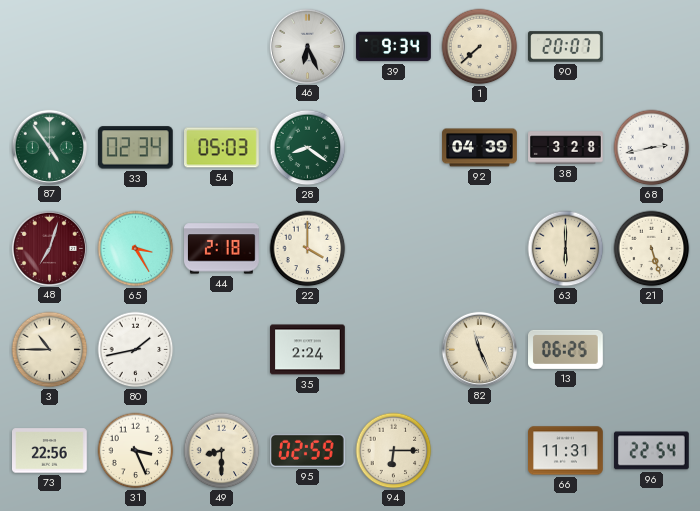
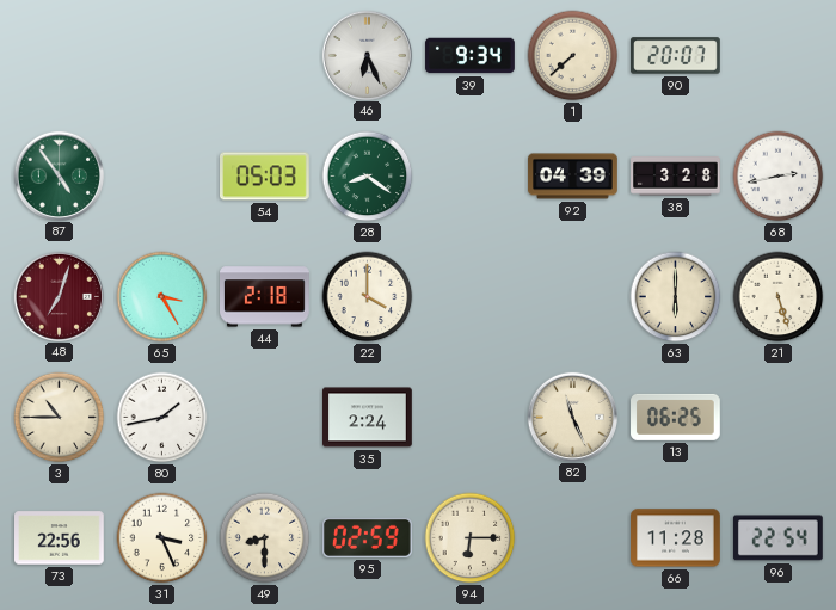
33: 02:34 -> none (135, 148)
66: 11:31 -> 11:28 (676, 538)
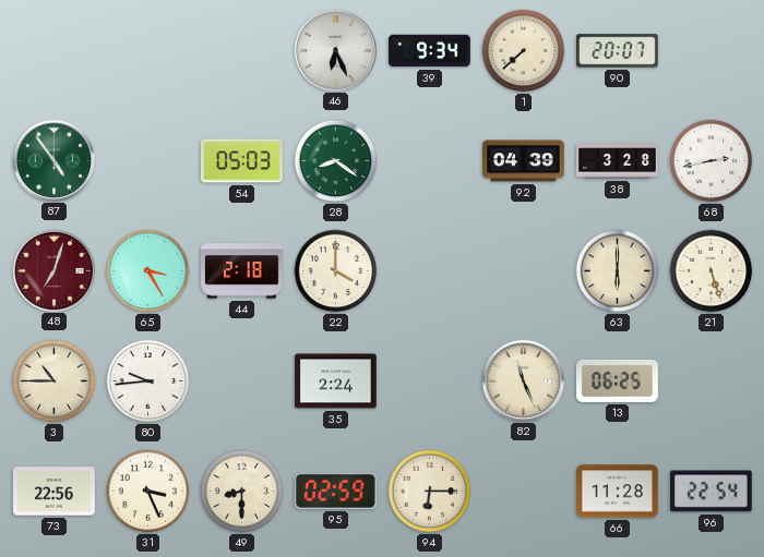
80: 1:43 -> 9:44 (148, 382)
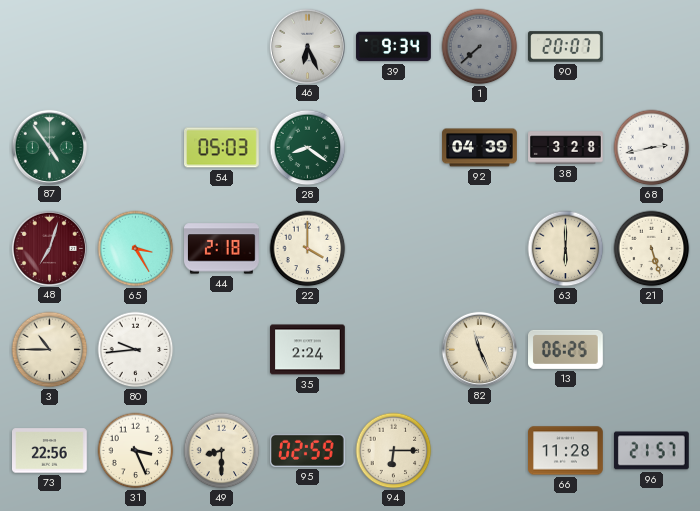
1 dial: cream -> grey (480, 47)
96: 22:54 -> 21:57 (651, 451)
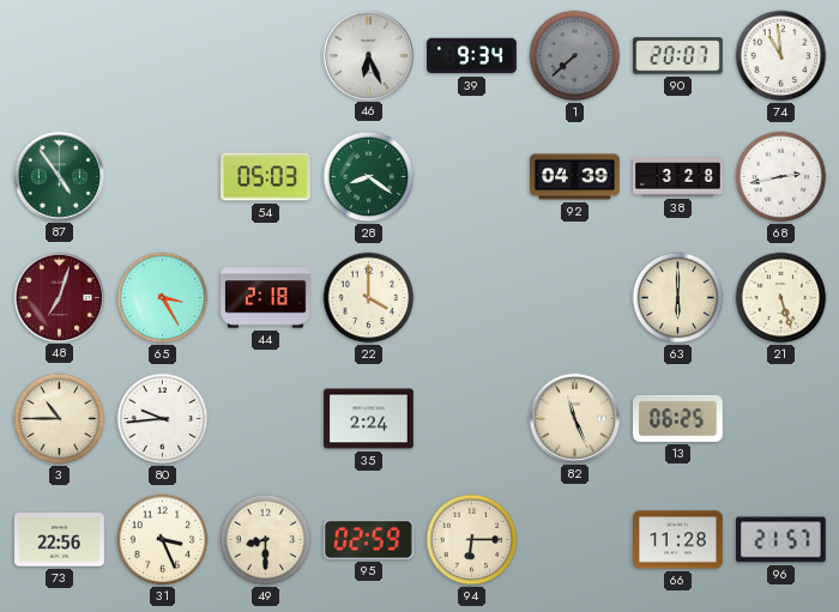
74: none -> 10:59 (781, 56)
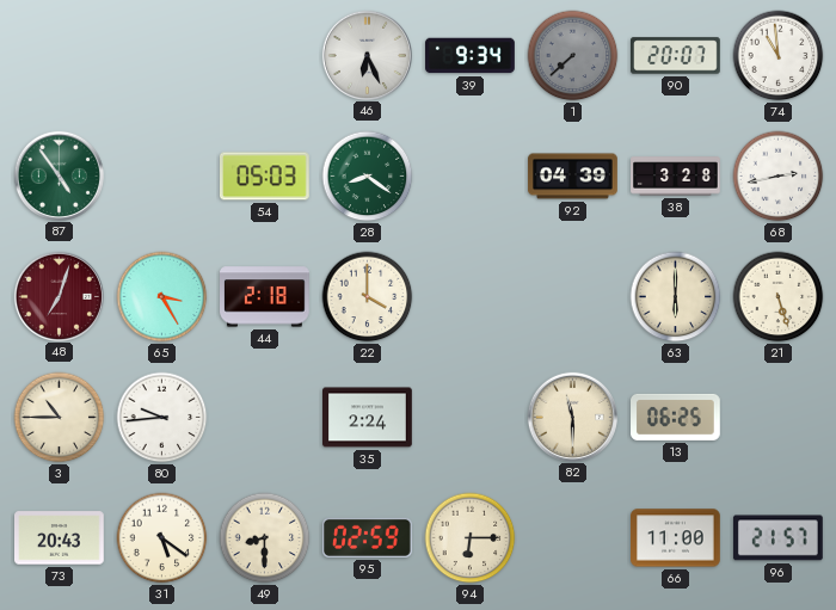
82: 11:26 -> 11:30 (572, 417)
73: 22:56 -> 20:43 (60, 538)
31: 3:26 -> 5:21 (162, 538)
66: 11:28 -> 11:00 (676, 538)
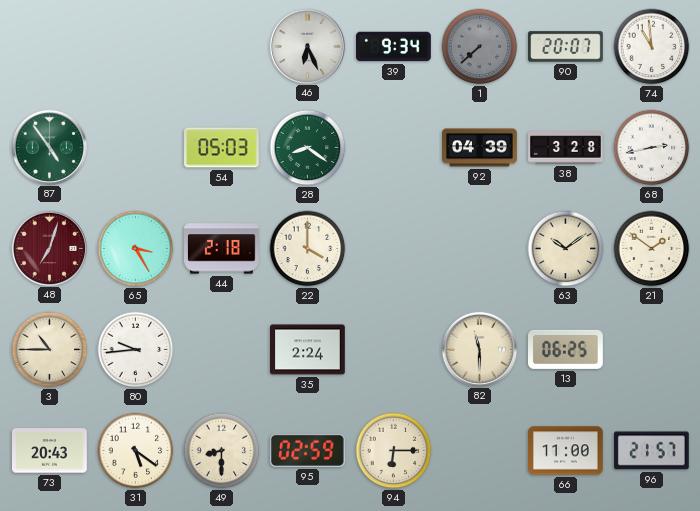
63: 6:00 -> 10:09 (566, 249)
21: 5:27 -> 1:51 (652, 249)
